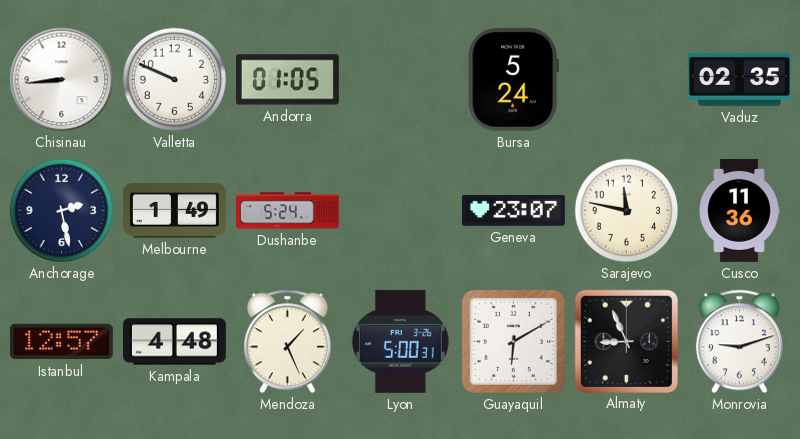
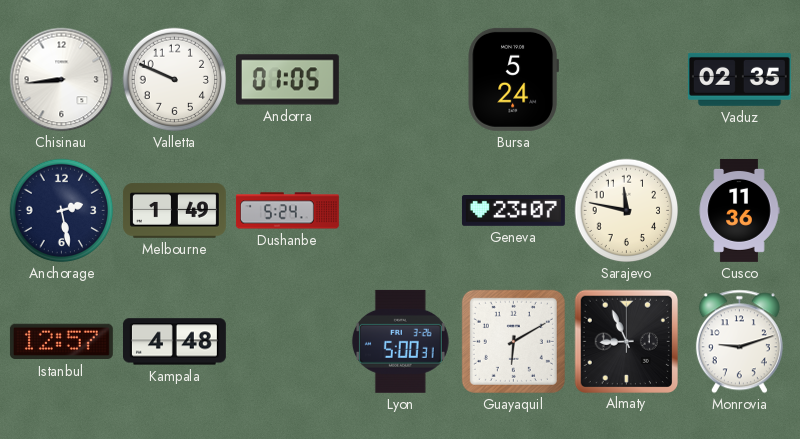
Mendoza: 1:26 -> none (287, 342)
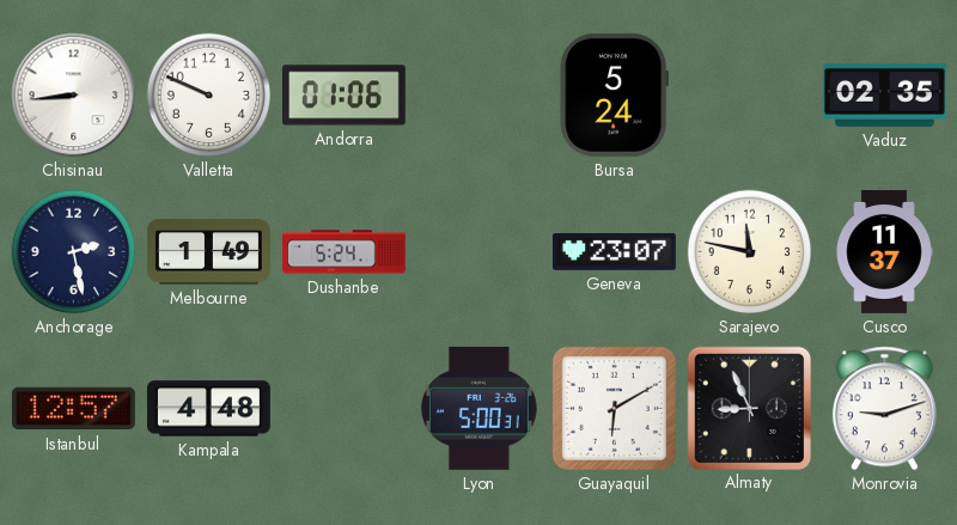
Andorra: 01:05 -> 01:06 (343, 96)
Cusco: 11:36 -> 11:37 (884, 251)
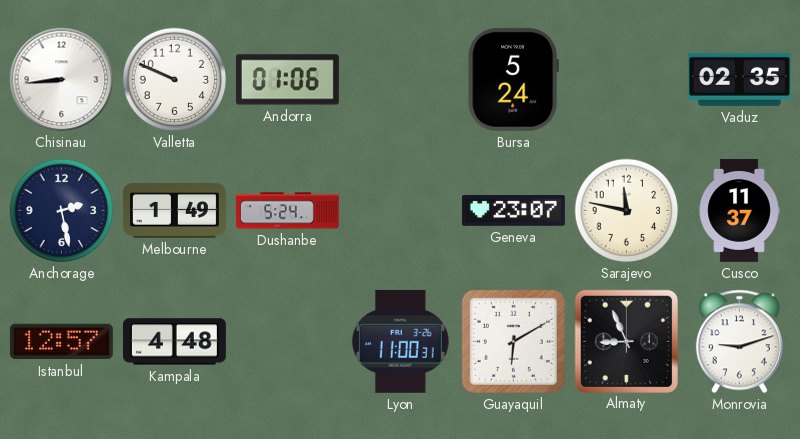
Lyon: 5:00 -> 11:00 (400, 341)
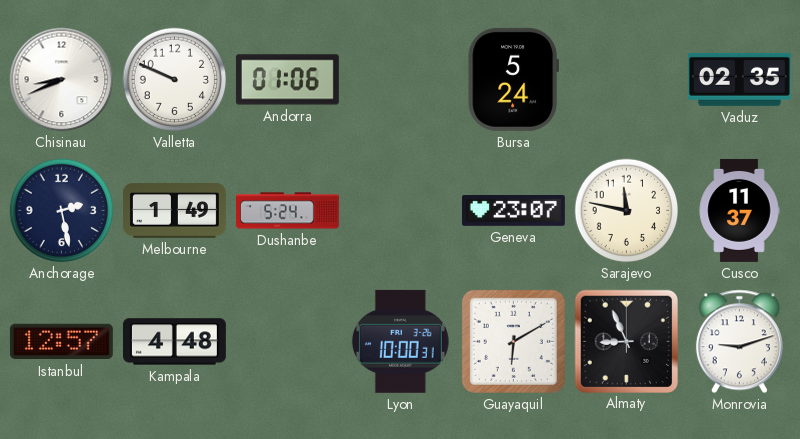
Chisinau: 8:44 -> 8:41 (62, 80)
Lyon: 11:00 -> 10:00 (400, 341)
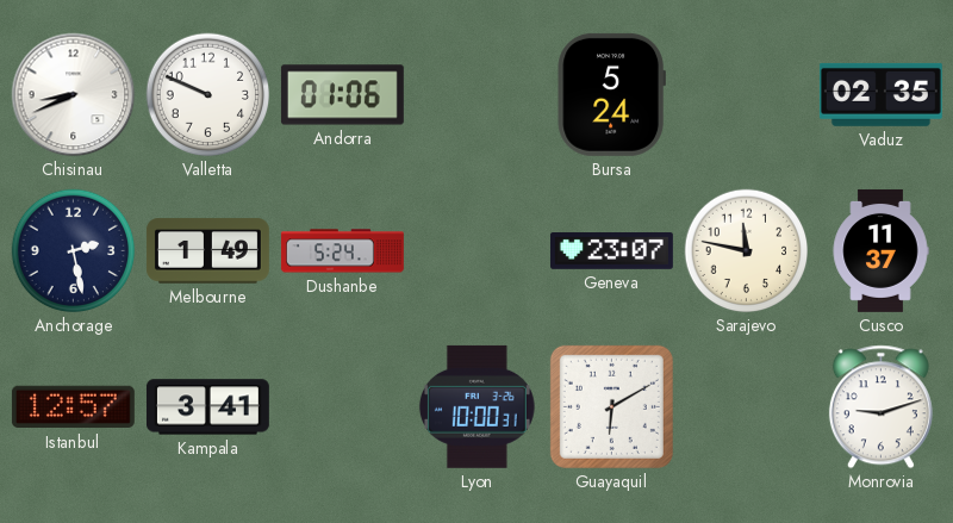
Kampala: 4:48 -> 3:41 (207, 407)
Almaty: 8:56 -> none (626, 341)
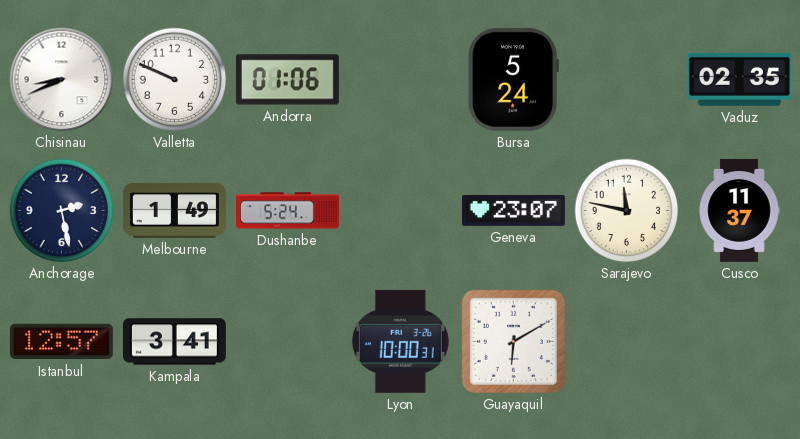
Monrovia: 9:12 -> none (880, 407)
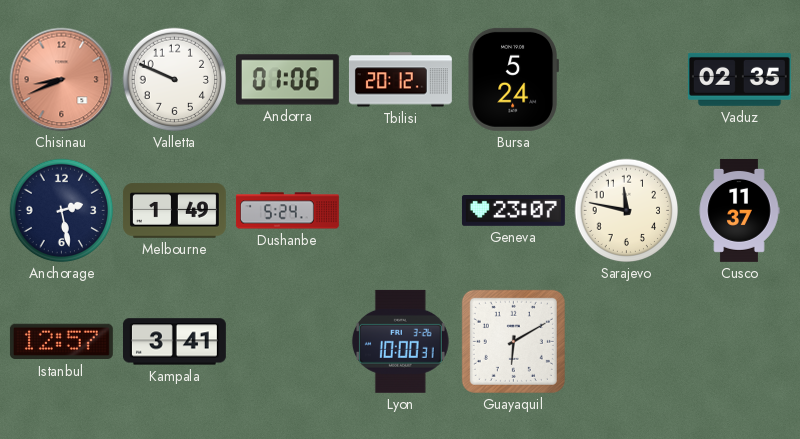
Chisinau dial: white -> salmon (62, 80)
Tbilisi: none -> 20:12 (400, 80)
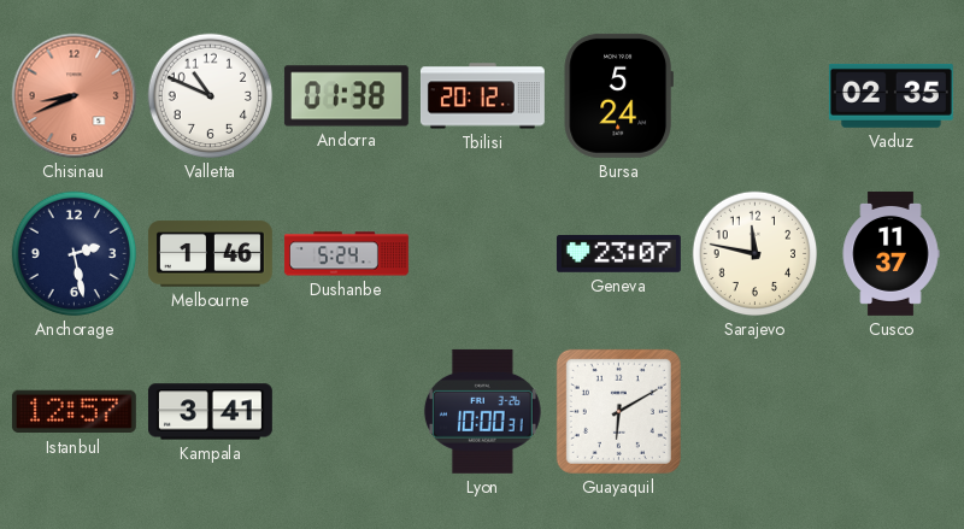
Valletta: 9:49 -> 10:49 (211, 96)
Andorra: 01:06 -> 01:38 (346, 96)
Melbourne: 1:49 -> 1:46 (210, 254)
